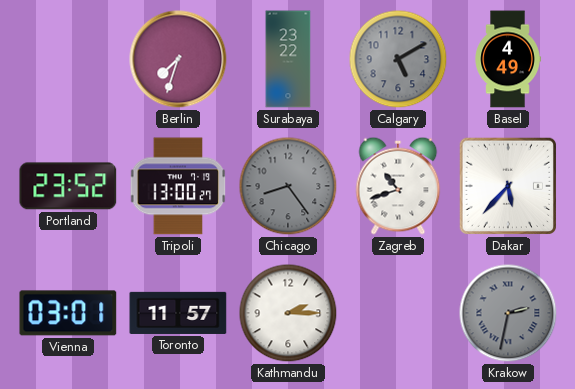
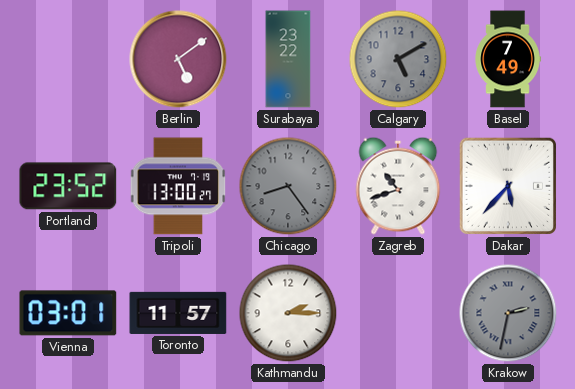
Berlin: 7:33 -> 5:09 (178, 59)
Basel: 4:49 -> 7:49 (508, 59)
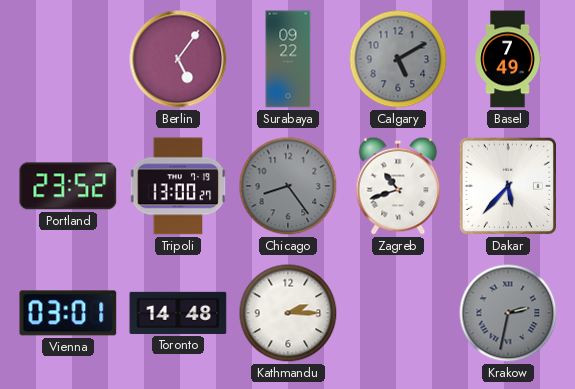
Berlin: 5:09 -> 5:06 (178, 59)
Surabaya: 23:22 -> 09:22 (288, 59)
Toronto: 11:57 -> 14:48 (178, 313)
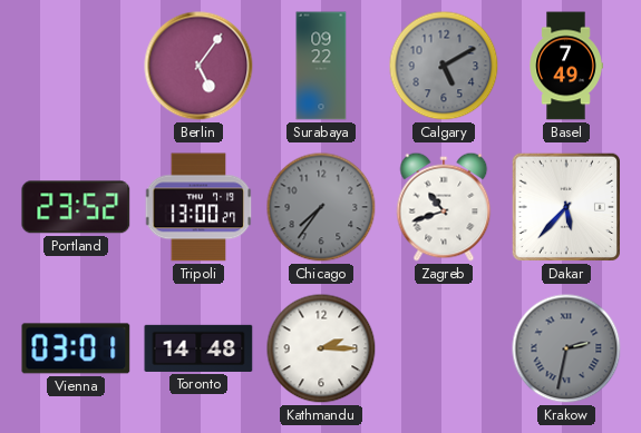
Chicago: 8:24 -> 7:36 (321, 207)
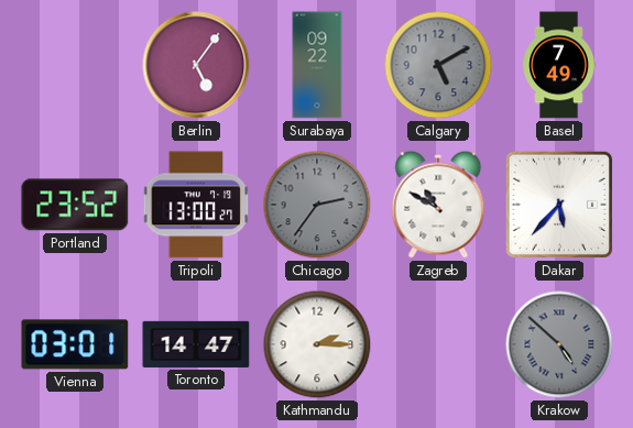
Chicago: 7:36 -> 2:36 (317, 205)
Zagreb: 10:42 -> 10:50 (438, 205)
Toronto: 14:48 -> 14:47 (196, 344)
Krakow: 2:32 -> 4:52 (559, 344)
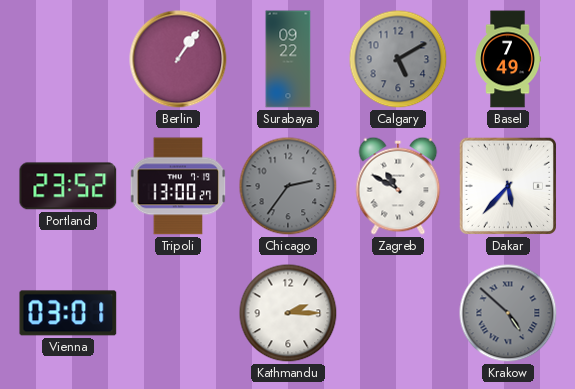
Berlin: 5:06 -> 1:06 (178, 59)
Toronto: 14:47 -> none (196, 344)
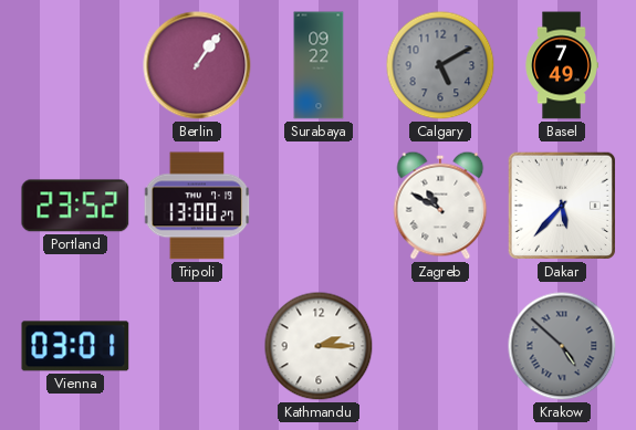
Chicago: 2:36 -> none (288, 186)
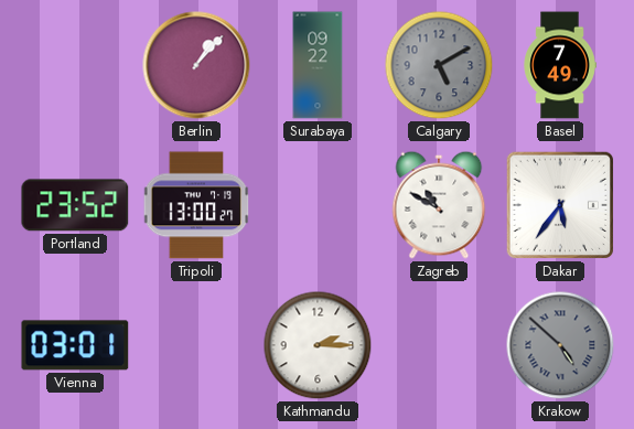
Berlin: 1:06 -> 1:07 (196, 65)
Dakar: 5:37 -> 5:36 (560, 205)
